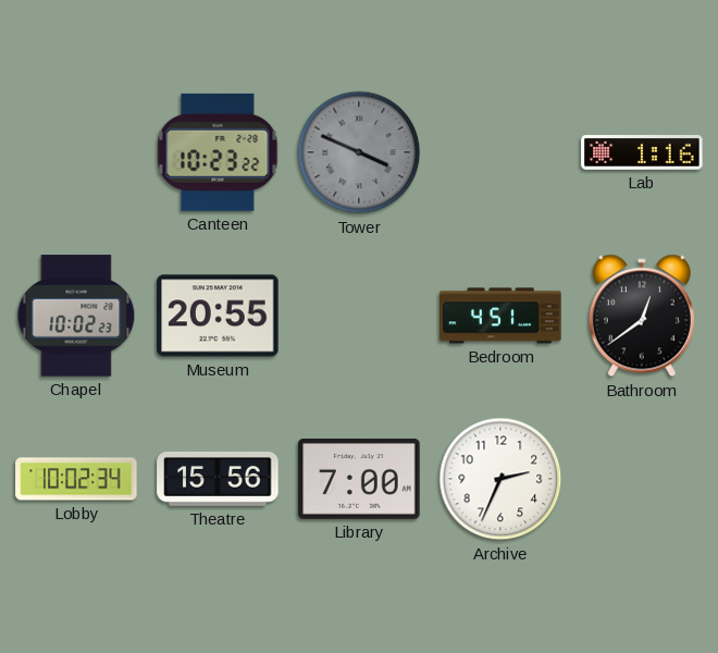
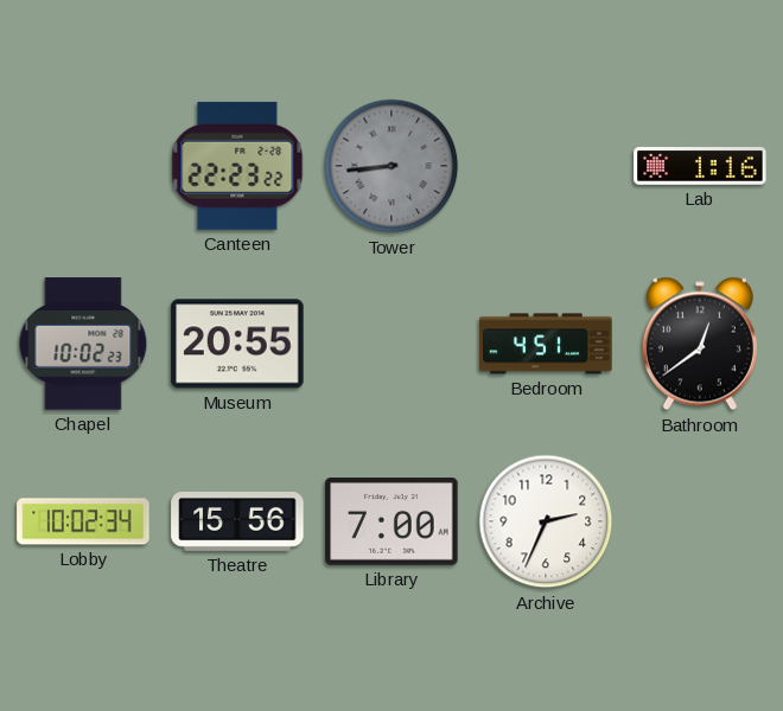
Canteen: 10:23 -> 22:23 (237, 166)
Tower: 3:49 -> 8:44 (391, 166)
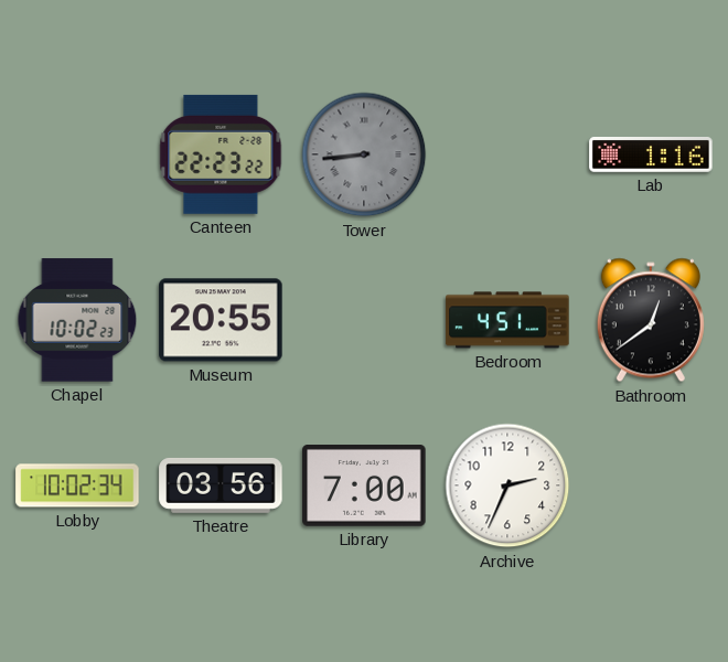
Theatre: 15:56 -> 03:56 (221, 485)
